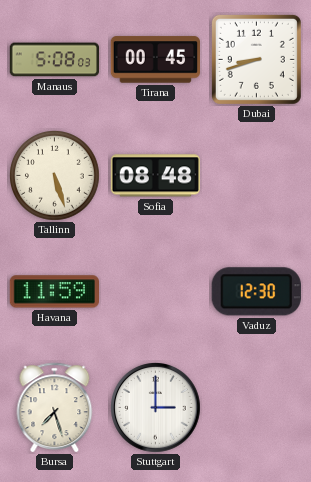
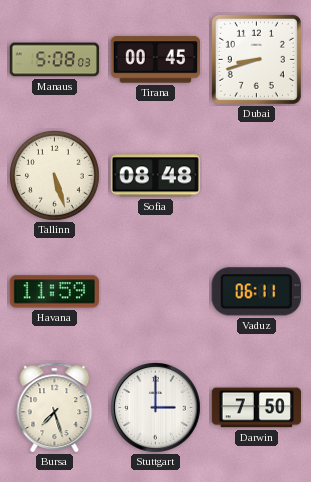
Vaduz: 12:30 -> 06:11 (256, 292)
Darwin: none -> 7:50 (257, 408)
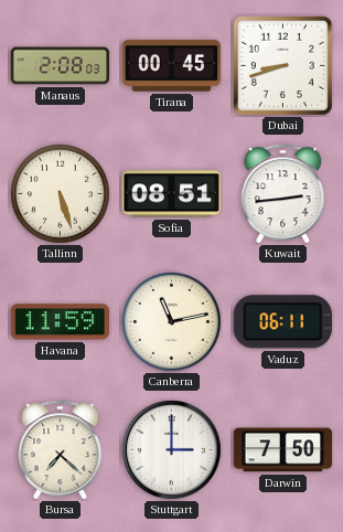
Manaus: 5:08 -> 2:08 (61, 66)
Sofia: 08:48 -> 08:51 (171, 194)
Kuwait: none -> 2:44 (283, 194)
Canberra: none -> 11:13 (172, 322)
Bursa: 7:27 -> 7:22 (61, 450)
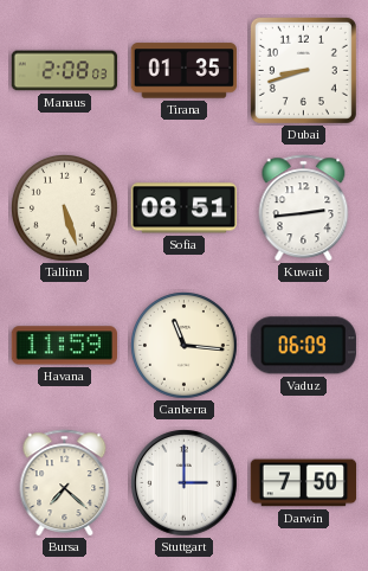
Tirana: 00:45 -> 01:35 (183, 71)
Canberra: 11:13 -> 11:16 (185, 346)
Vaduz: 06:11 -> 06:09 (303, 346)
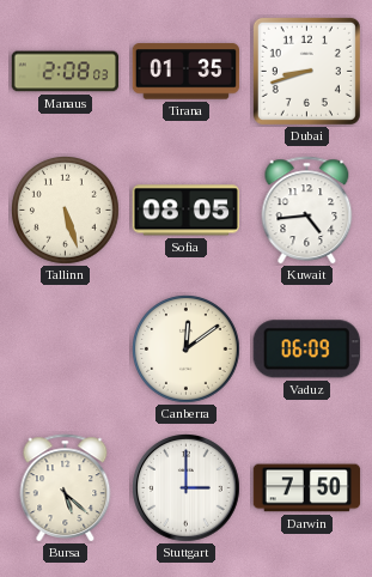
Sofia: 08:51 -> 08:05 (185, 211)
Kuwait: 2:44 -> 4:44 (307, 211)
Havana: 11:59 -> none (64, 346)
Canberra: 11:16 -> 12:09 (187, 350)
Bursa: 7:22 -> 5:22 (66, 488)
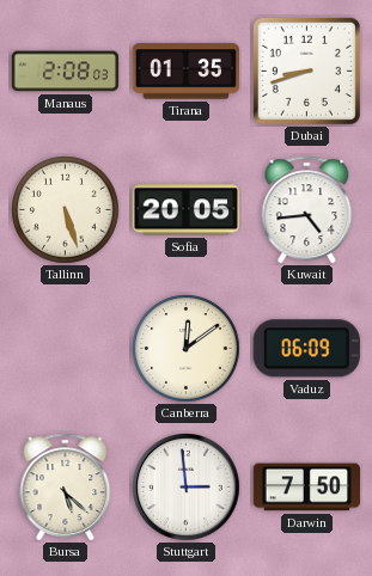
Sofia: 08:05 -> 20:05 (185, 210)
Stuttgart: 3:00 -> 2:59 (187, 488)
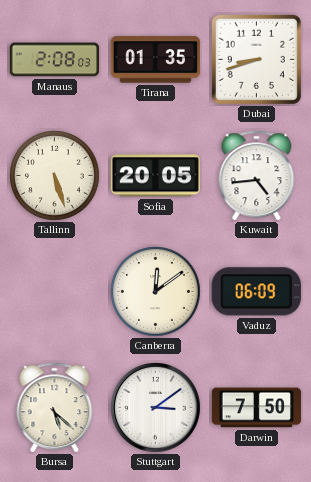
Stuttgart: 2:59 -> 3:09 (156, 408)
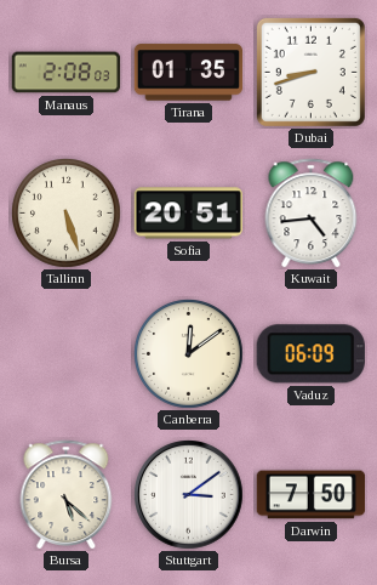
Sofia: 20:05 -> 20:51 (188, 214)
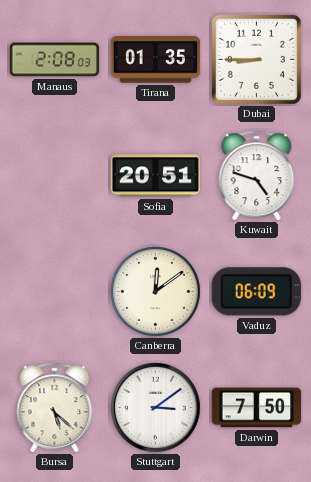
Dubai: 8:42 -> 8:45 (256, 59)
Tallinn: 5:27 -> none (67, 214)
Kuwait: 4:44 -> 4:48 (257, 176)
